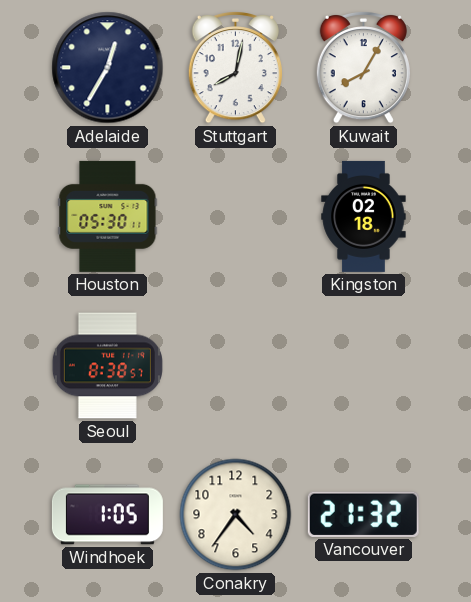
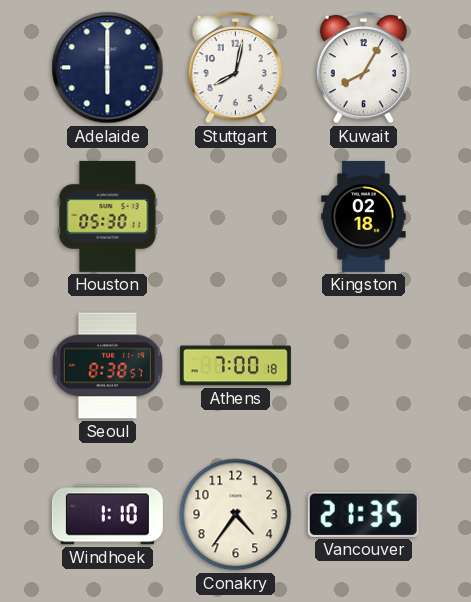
Adelaide: 12:35 -> 6:00 (108, 68)
Athens: none -> 7:00 (235, 366)
Windhoek: 1:05 -> 1:10 (107, 515)
Vancouver: 21:32 -> 21:35 (363, 514)
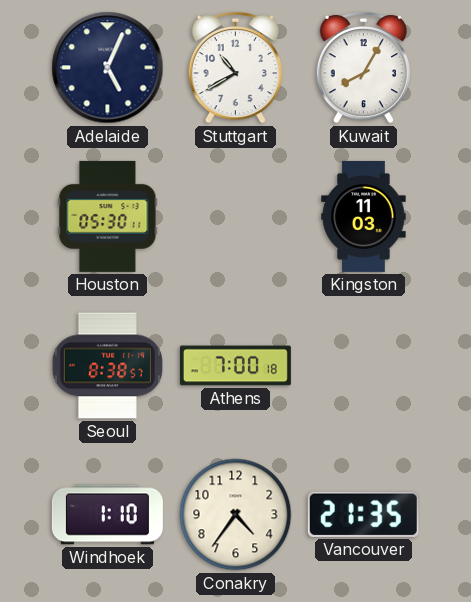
Adelaide: 6:00 -> 5:04 (108, 68)
Stuttgart: 8:02 -> 10:40 (235, 68)
Kingston: 02:18 -> 11:03 (364, 216)
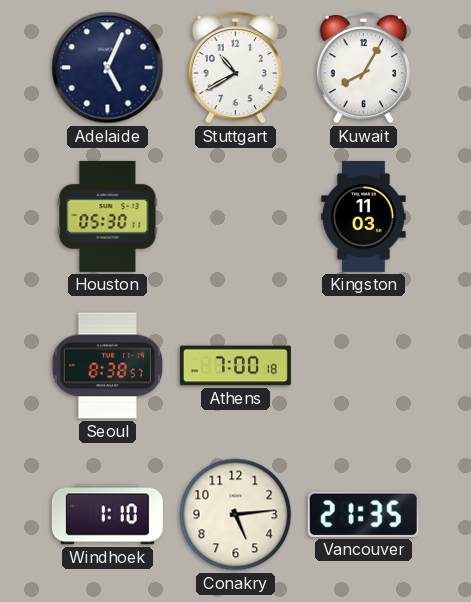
Conakry: 4:36 -> 5:14 (236, 515)
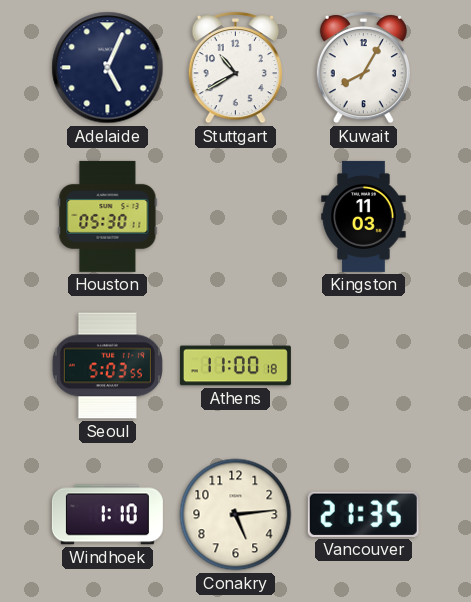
Seoul: 8:38 -> 5:03 (107, 366)
Athens: 7:00 -> 11:00 (235, 366)
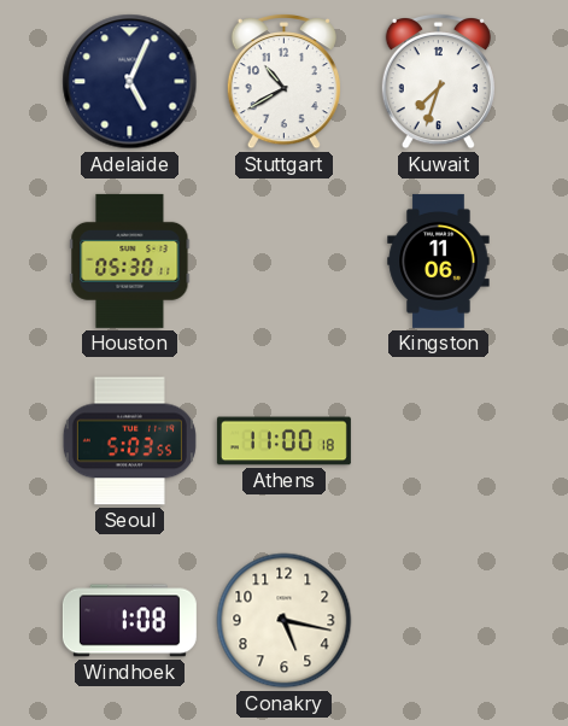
Kuwait: 8:05 -> 7:33 (438, 82)
Kingston: 11:03 -> 11:06 (439, 260)
Windhoek: 1:10 -> 1:08 (129, 621)
Conakry: 5:14 -> 5:17 (285, 621)
Vancouver: 21:35 -> none (363, 514)
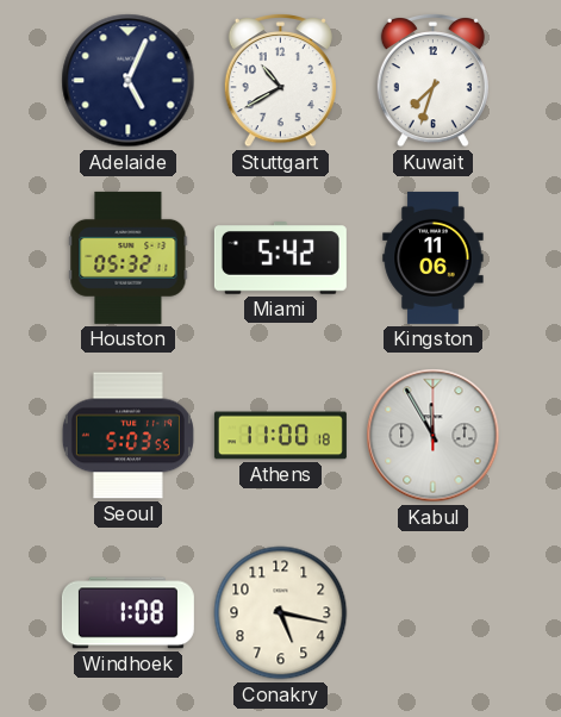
Houston: 05:30 -> 05:32 (129, 257)
Miami: none -> 5:42 (280, 258)
Kabul: none -> 11:55 (434, 436)
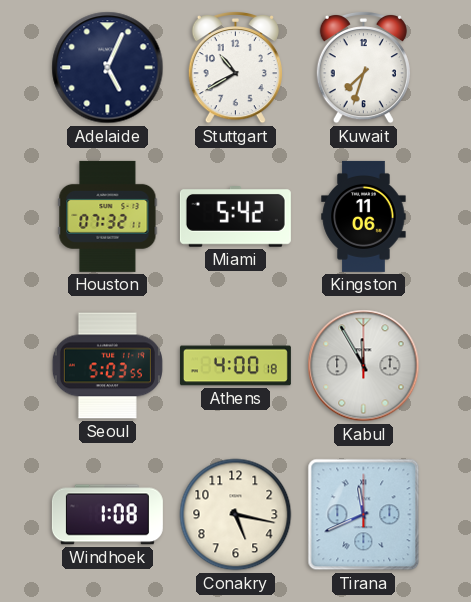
Houston: 05:32 -> 07:32 (108, 216)
Athens: 11:00 -> 4:00 (235, 366)
Tirana: none -> 11:41 (364, 515)
